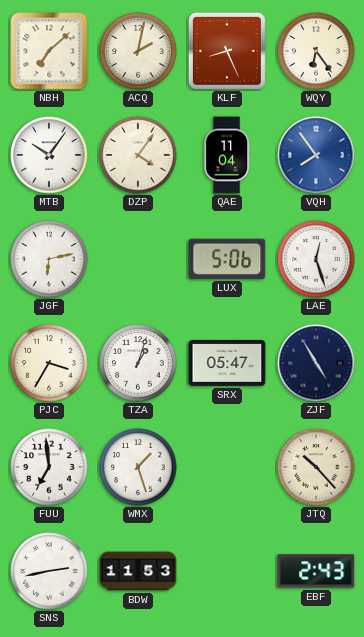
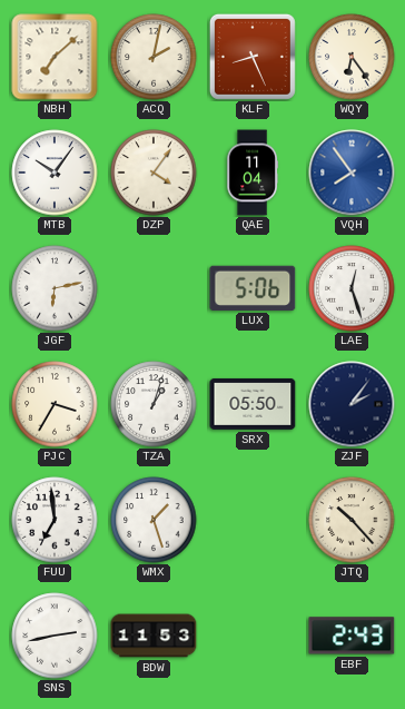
SRX: 05:47 -> 05:50 (253, 404)
ZJF: 4:55 -> 2:06 (352, 404)
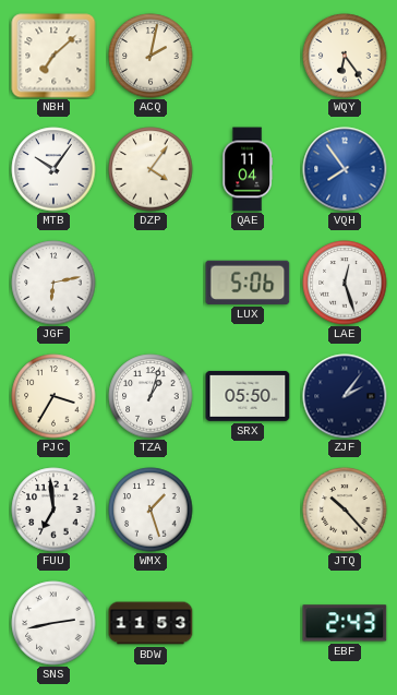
KLF: 8:26 -> none (253, 57)
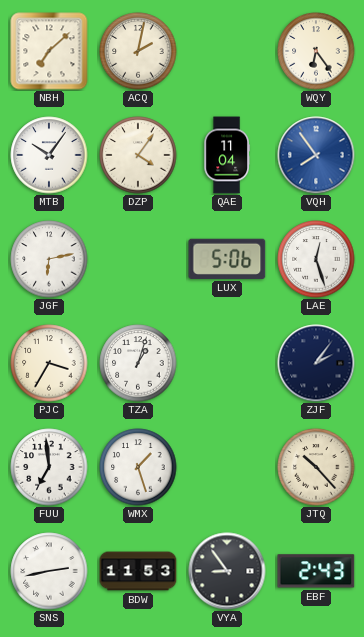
SRX: 05:50 -> none (248, 396)
VYA: none -> 8:54 (227, 571)
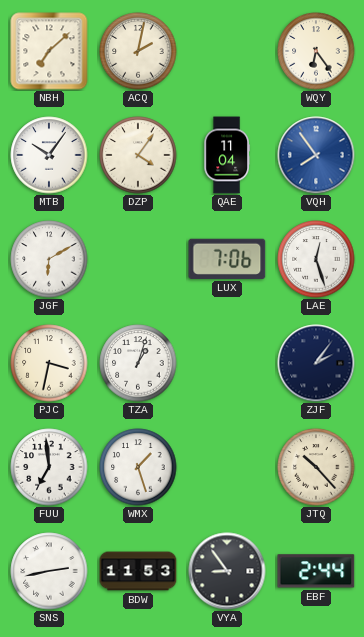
JGF: 6:13 -> 6:10 (49, 259)
LUX: 5:06 -> 7:06 (227, 259)
PJC: 3:35 -> 3:32 (49, 363)
EBF: 2:43 -> 2:44 (316, 571)
